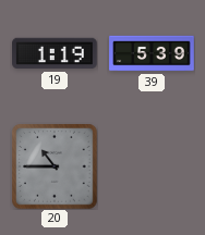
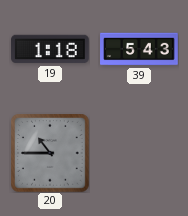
19: 1:19 -> 1:18 (50, 49)
39: 5:39 -> 5:43 (139, 49)
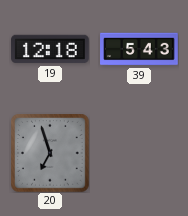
19: 1:18 -> 12:18 (50, 49)
20: 10:45 -> 6:57 (51, 154)
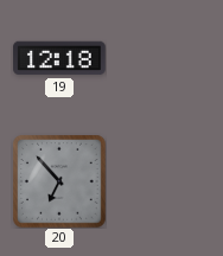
39: 5:43 -> none (139, 49)
20: 6:57 -> 6:53 (60, 183)
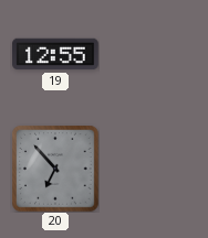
19: 12:18 -> 12:55 (55, 54)
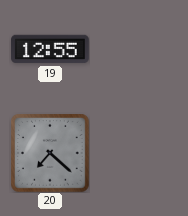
20: 6:53 -> 7:22 (51, 154)
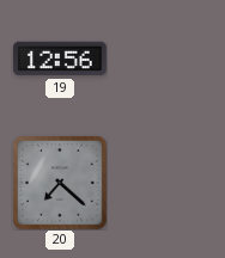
19: 12:55 -> 12:56 (60, 59)
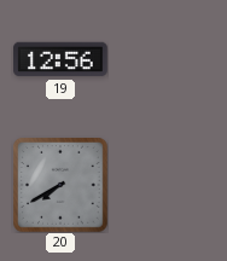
20: 7:22 -> 7:40 (62, 186)
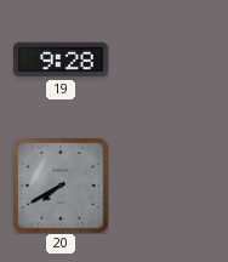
19: 12:56 -> 9:28 (61, 59)
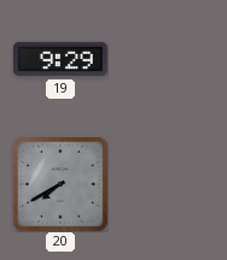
19: 9:28 -> 9:29 (60, 59)
